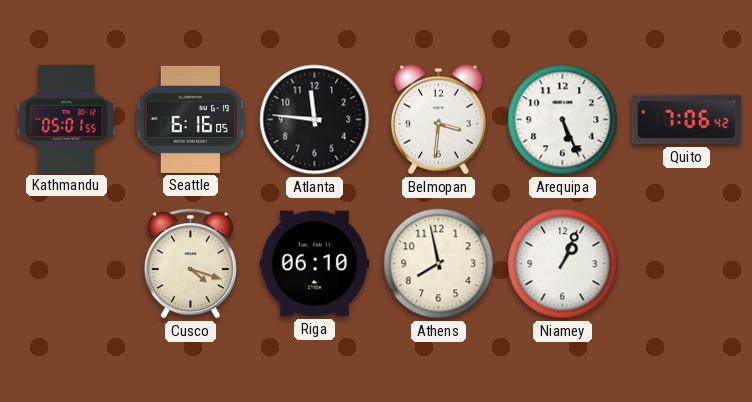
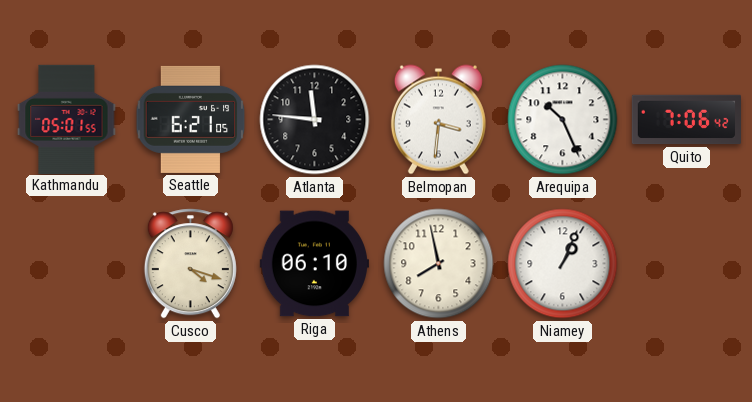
Seattle: 6:16 -> 6:21 (191, 119)
Arequipa: 5:26 -> 10:26 (563, 120)
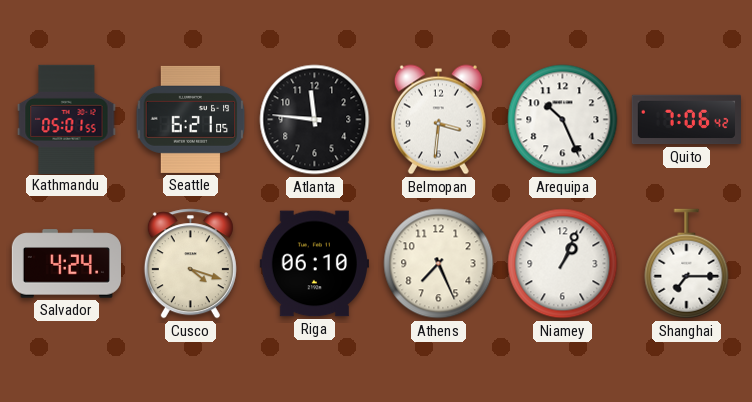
Salvador: none -> 4:24 (66, 264)
Athens: 7:58 -> 7:26 (439, 264)
Shanghai: none -> 7:15 (687, 264)
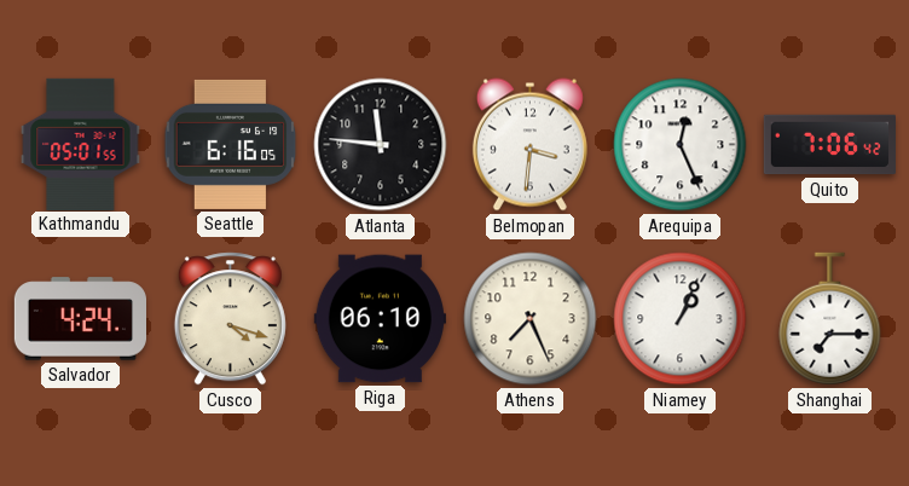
Seattle: 6:21 -> 6:16 (231, 144)
Arequipa: 10:26 -> 12:26 (681, 145)
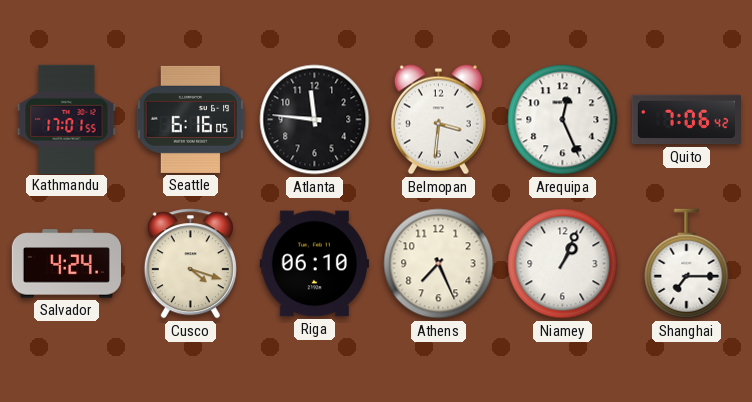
Kathmandu: 05:01 -> 17:01 (67, 119)
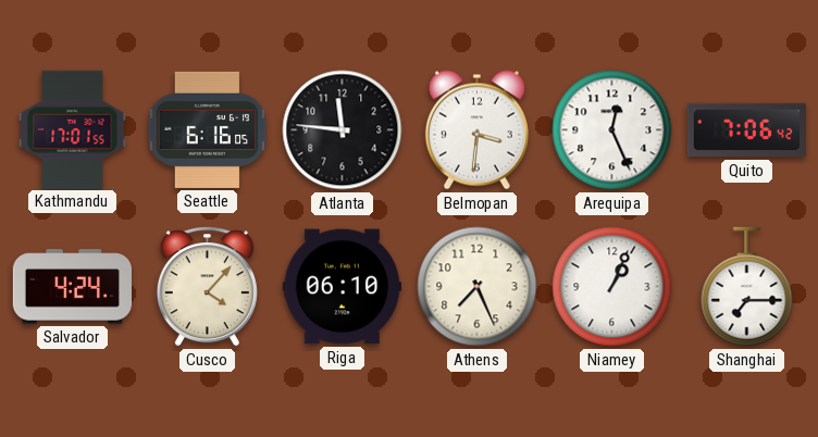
Cusco: 4:18 -> 4:07 (207, 287)
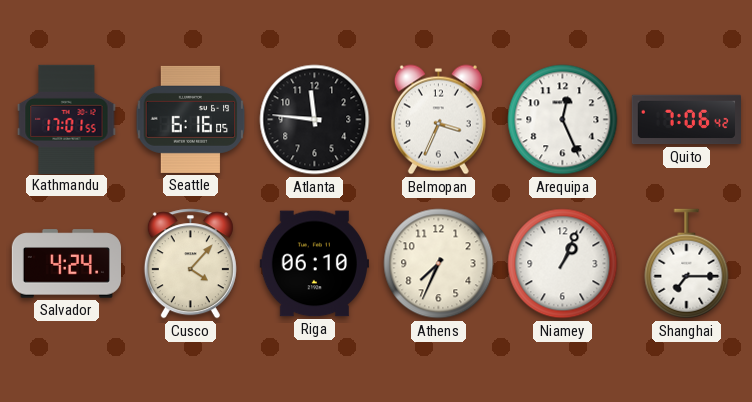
Belmopan: 3:31 -> 3:34 (438, 120)
Athens: 7:26 -> 7:34 (439, 264)
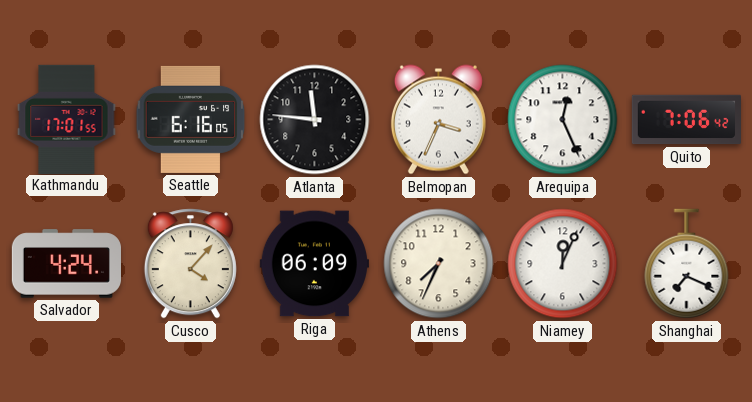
Riga: 06:10 -> 06:09 (314, 264)
Niamey: 1:04 -> 12:04 (563, 264)
Shanghai: 7:15 -> 7:19 (687, 264)
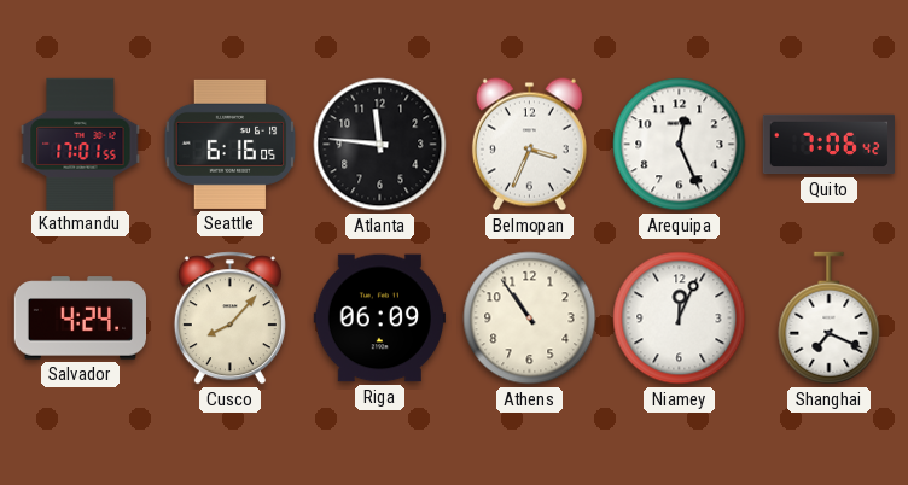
Cusco: 4:07 -> 8:07 (229, 319)
Athens: 7:34 -> 10:54 (530, 319)
